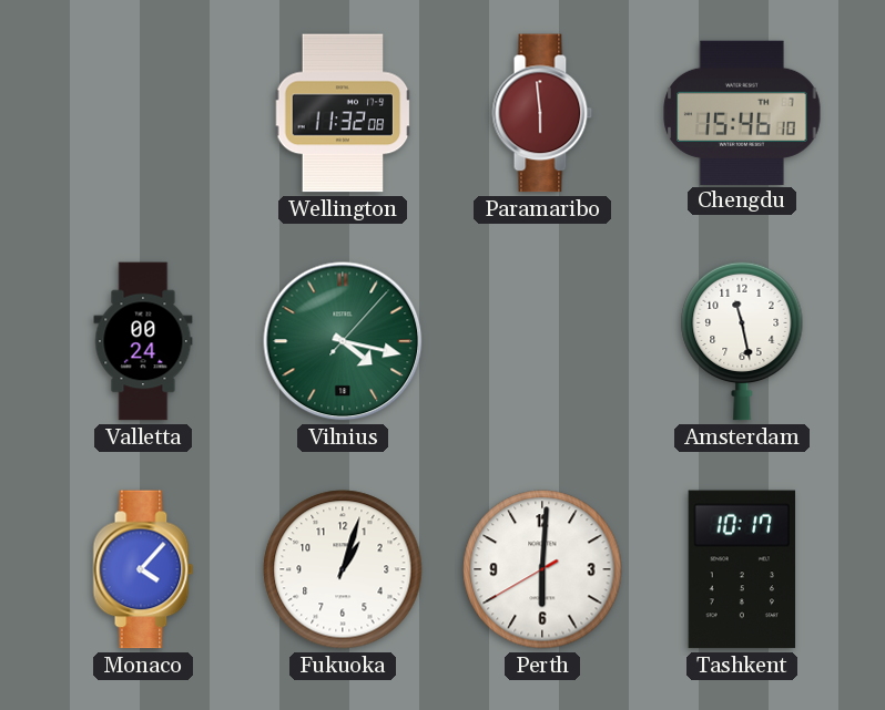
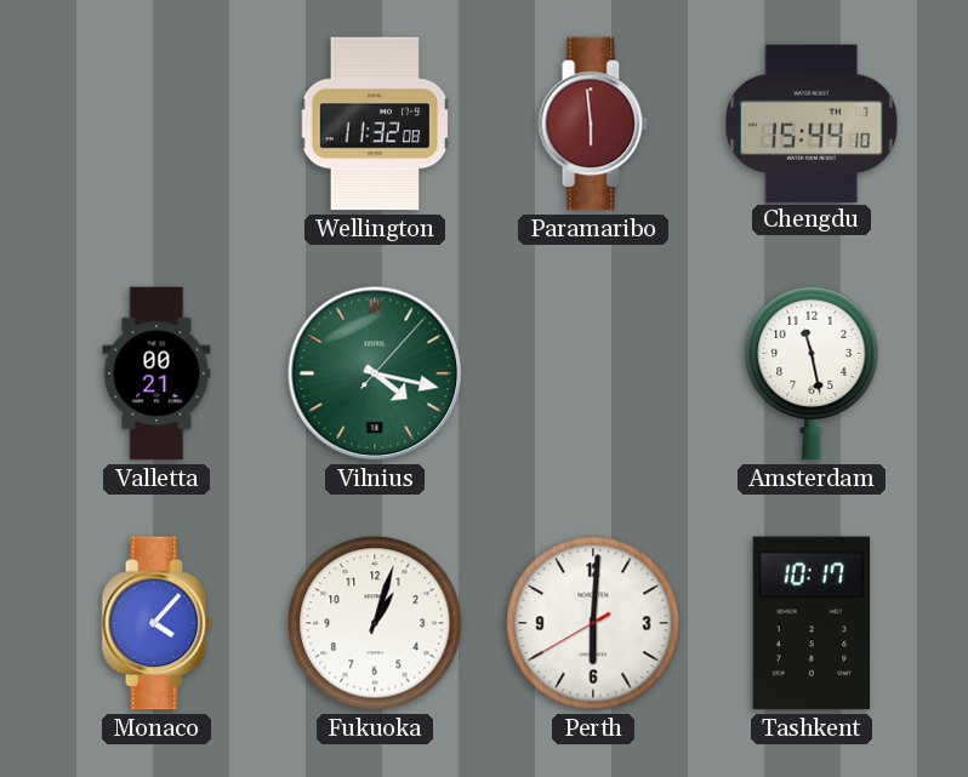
Chengdu: 15:46 -> 15:44 (812, 122)
Valletta: 00:24 -> 00:21 (156, 373)
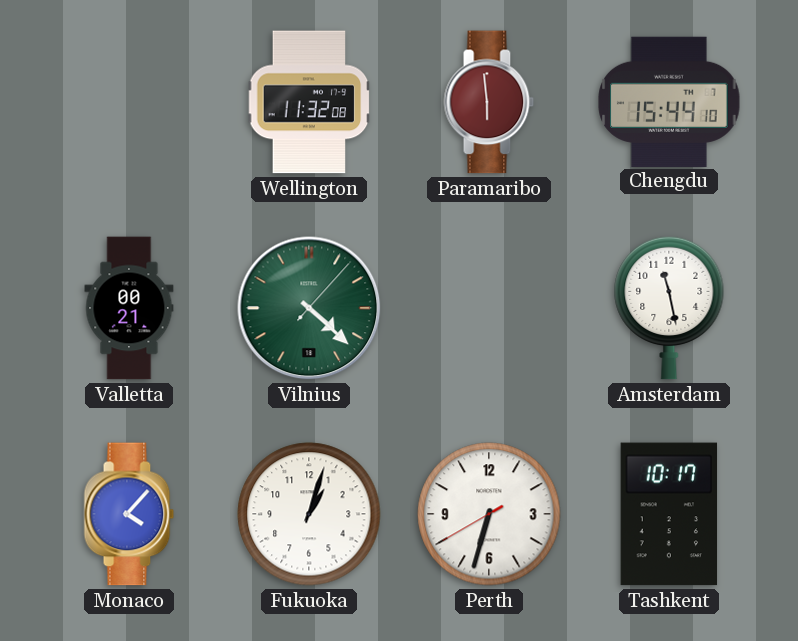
Vilnius: 4:17 -> 4:22 (309, 308)
Perth: 6:00 -> 6:32 (489, 514)
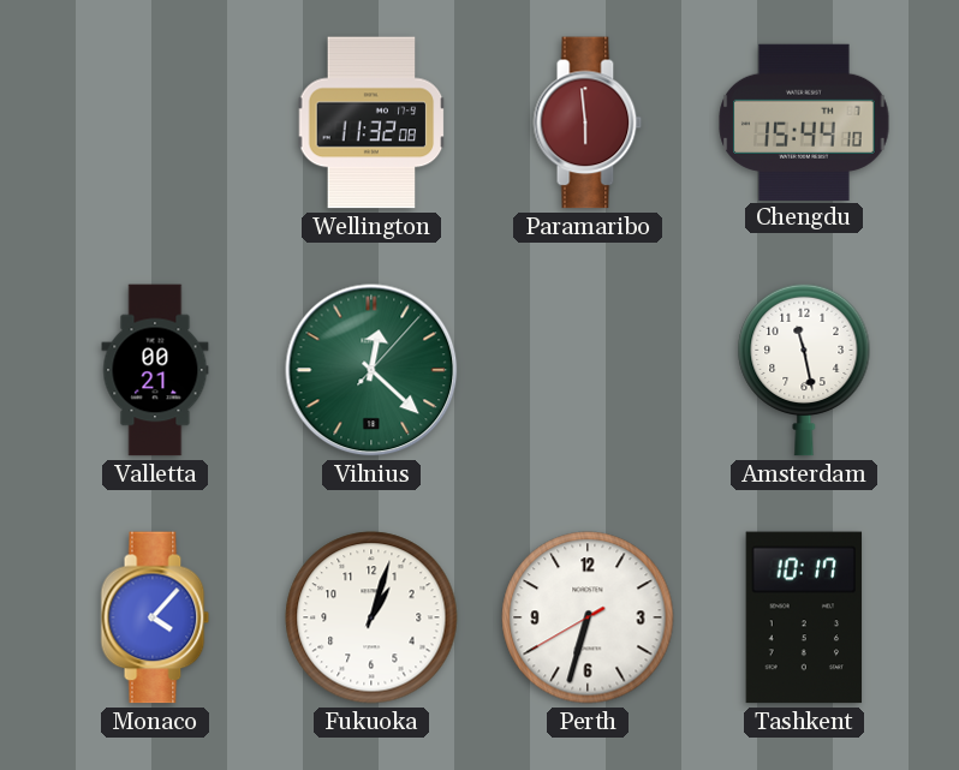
Vilnius: 4:22 -> 12:22 (371, 370)
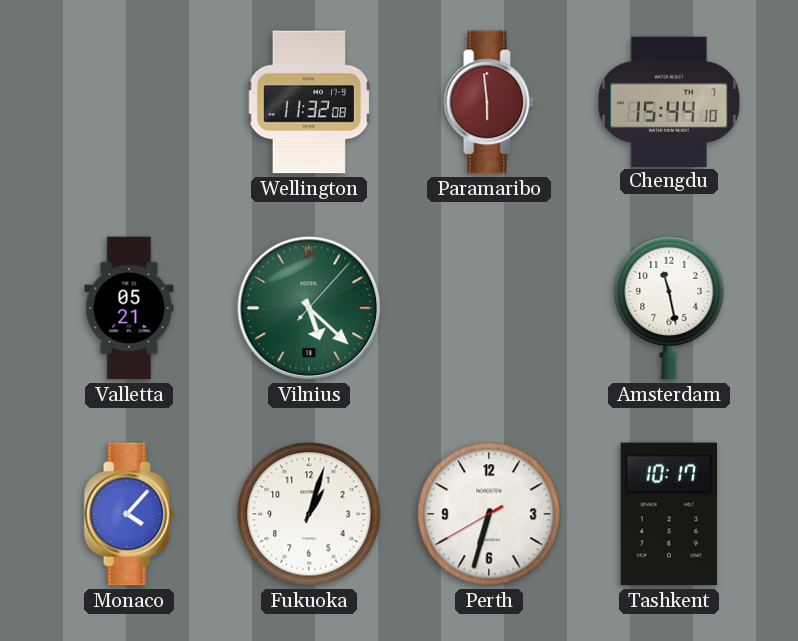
Valletta: 00:21 -> 05:21 (129, 308)
Vilnius: 12:22 -> 5:22 (309, 308)
